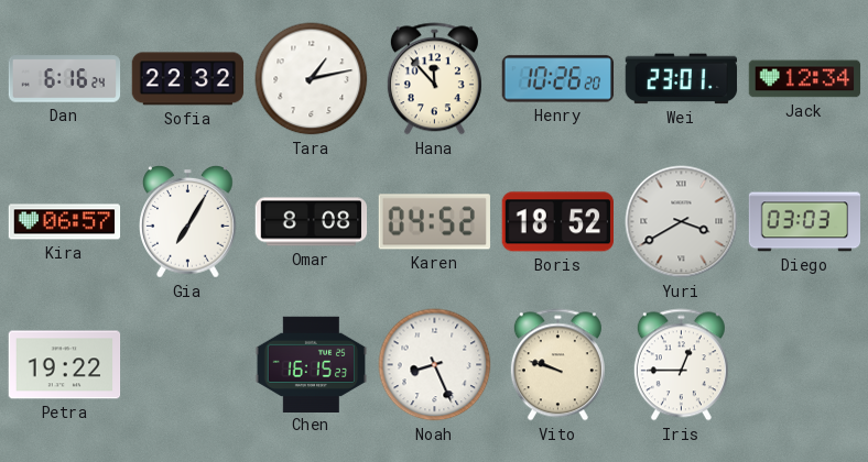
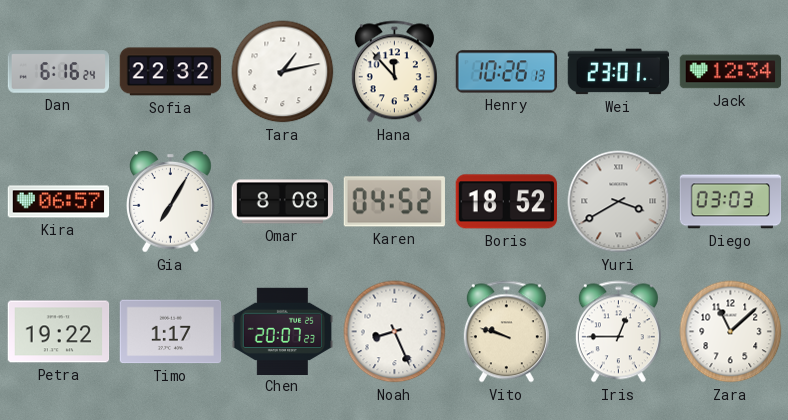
Henry: 10:26:20 -> 10:26:13 (507, 72)
Timo: none -> 1:17 (171, 332)
Chen: 16:15 -> 20:07 (283, 331)
Zara: none -> 11:08 (731, 332)
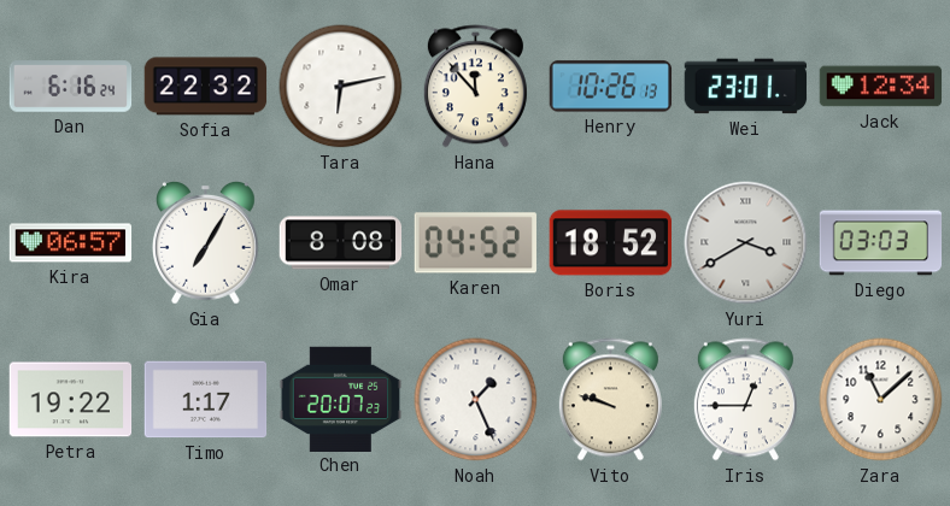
Tara: 1:13 -> 6:13 (341, 87)
Noah: 8:26 -> 1:26 (476, 400)
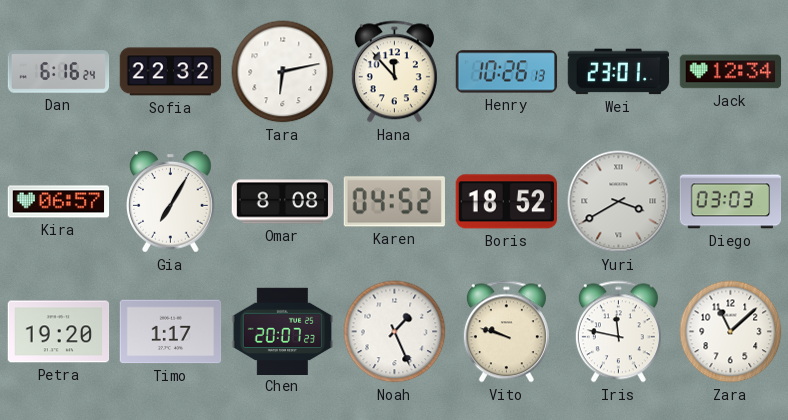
Petra: 19:22 -> 19:20 (59, 332)
Iris: 12:45 -> 11:47 (618, 332)
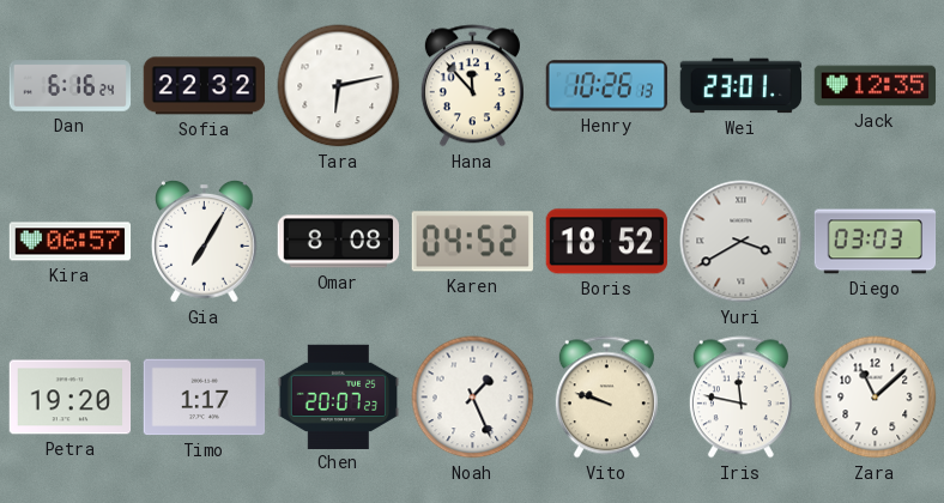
Jack: 12:34 -> 12:35 (876, 86)
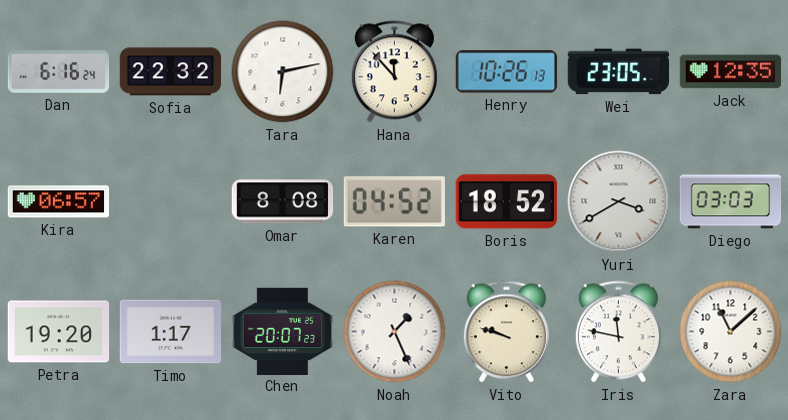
Wei: 23:01 -> 23:05 (619, 72)
Gia: 7:05 -> none (205, 242)
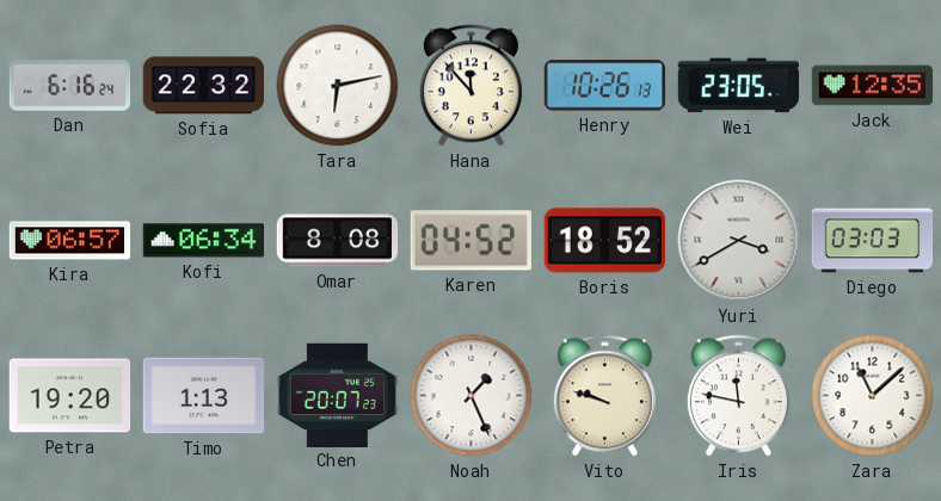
Kofi: none -> 06:34 (203, 241)
Timo: 1:17 -> 1:13 (204, 396)
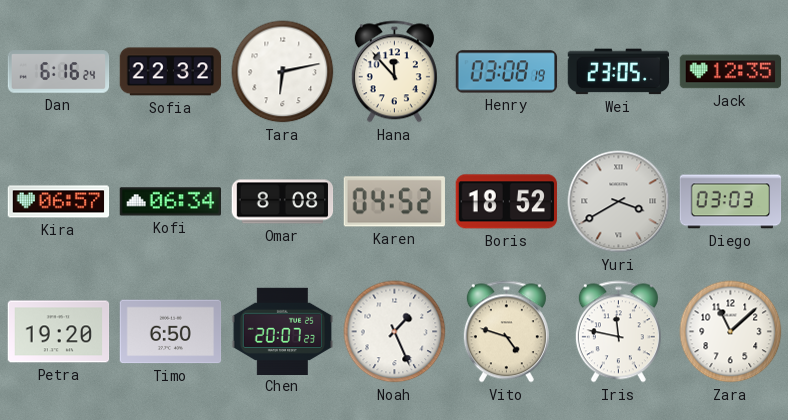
Henry: 10:26 -> 03:08 (507, 72)
Timo: 1:13 -> 6:50 (171, 332)
Vito: 9:48 -> 4:48 (506, 332)
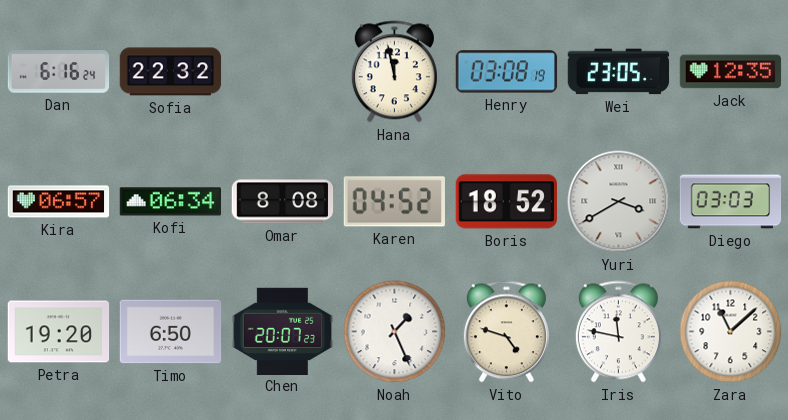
Tara: 6:13 -> none (283, 72)
Hana: 11:53 -> 11:58 (394, 72)
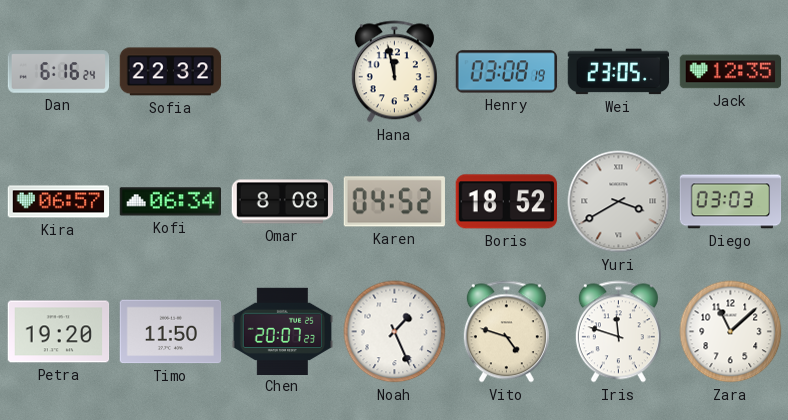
Timo: 6:50 -> 11:50 (171, 332)
Iris: 11:47 -> 11:48 (618, 332)
